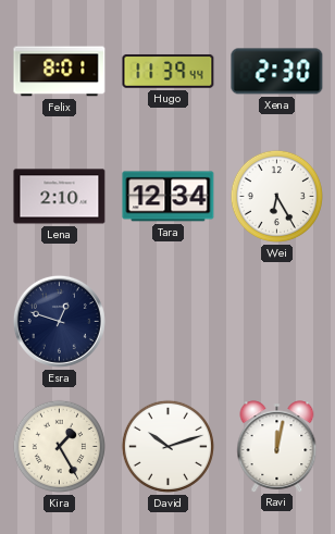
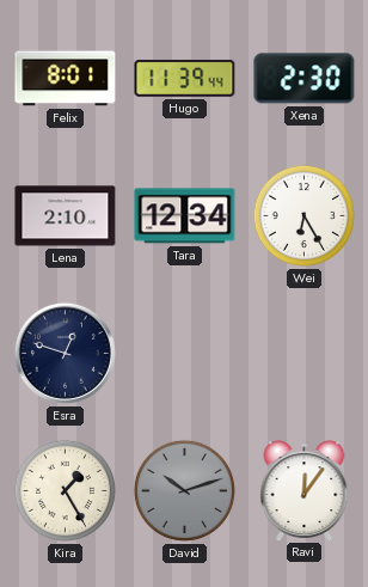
David dial: white -> grey (184, 490)
Ravi: 12:02 -> 12:06 (305, 490)
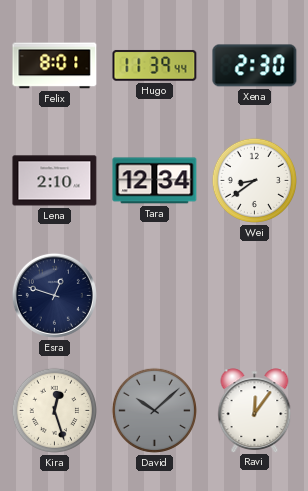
Wei: 6:25 -> 8:39 (254, 180)
Kira: 1:25 -> 12:27 (54, 410)
David: 10:12 -> 10:08 (154, 410)
